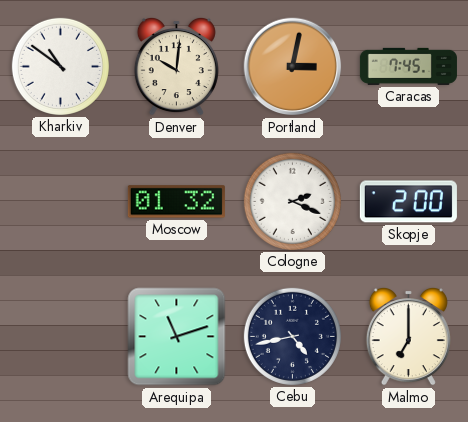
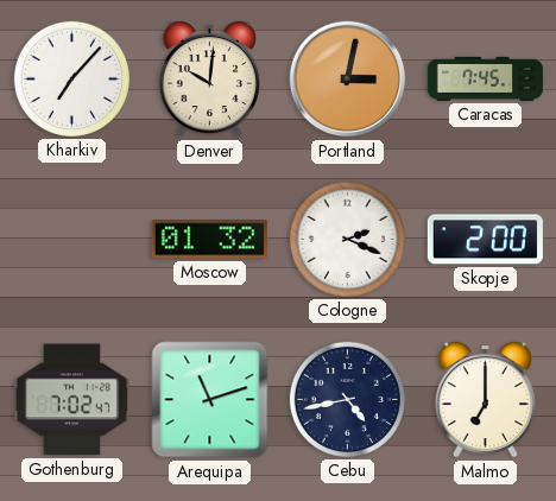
Kharkiv: 10:51 -> 7:07 (71, 78)
Gothenburg: none -> 7:02 (71, 400)
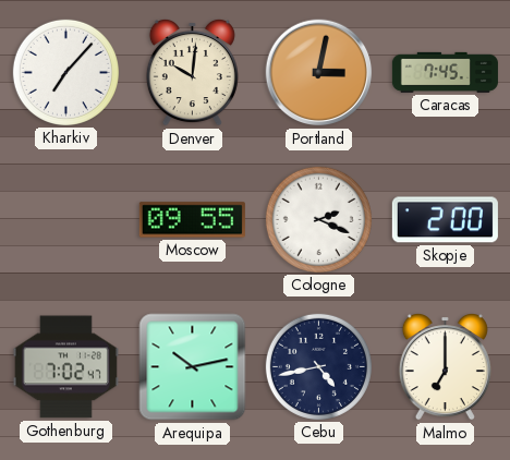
Moscow: 01:32 -> 09:55 (192, 220)
Arequipa: 11:12 -> 10:13 (193, 367)
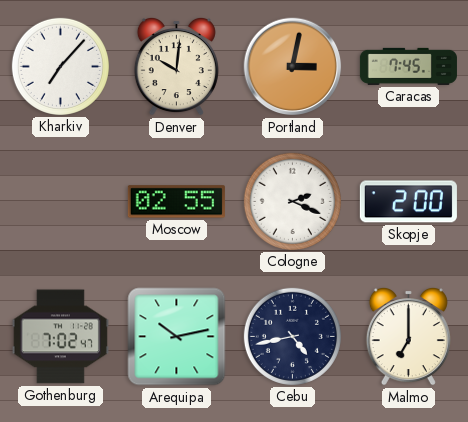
Moscow: 09:55 -> 02:55 (176, 202)
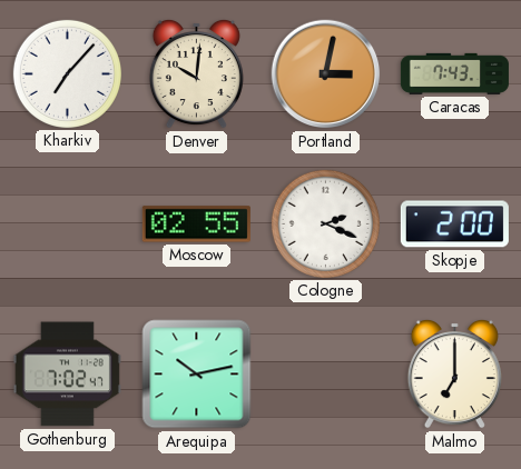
Caracas: 7:45 -> 7:43 (454, 73)
Cebu: 4:43 -> none (292, 336)
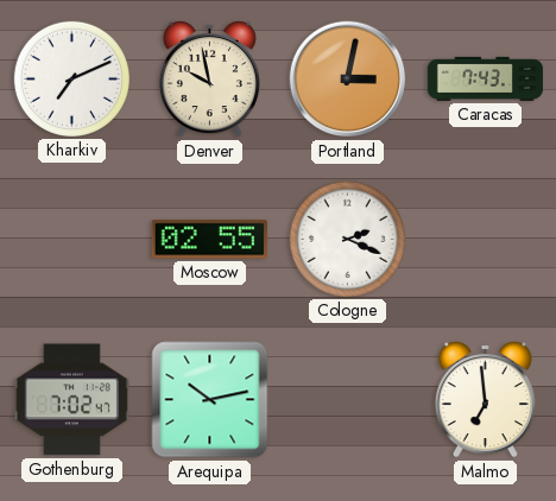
Kharkiv: 7:07 -> 7:11 (71, 78)
Denver: 10:01 -> 9:58 (209, 78)
Skopje: 2:00 -> none (454, 224)
Malmo: 7:00 -> 6:59 (485, 399)
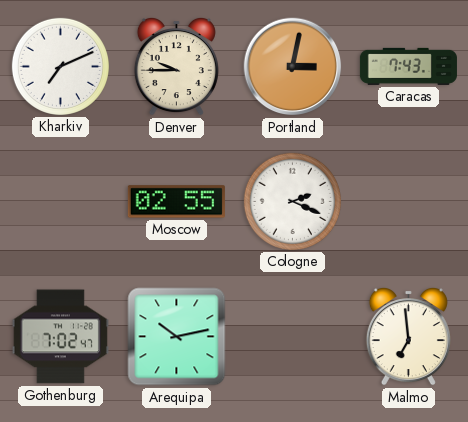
Denver: 9:58 -> 9:45 (176, 66)
